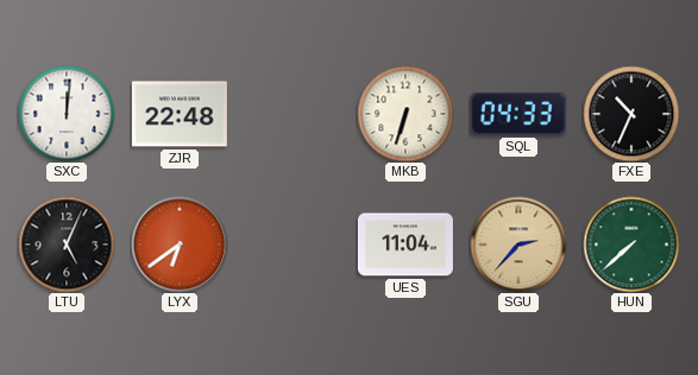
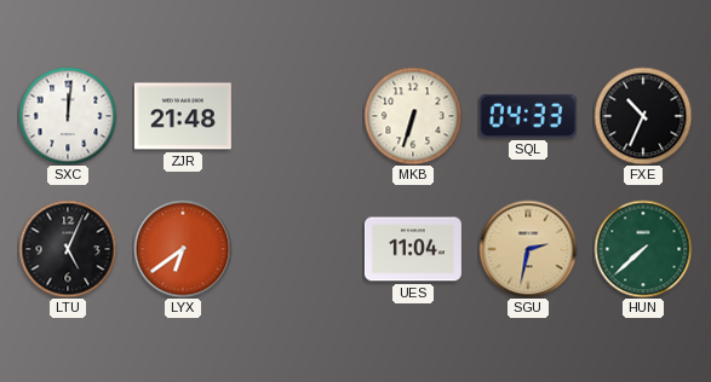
ZJR: 22:48 -> 21:48 (183, 116)
SGU: 2:37 -> 2:32 (528, 249)
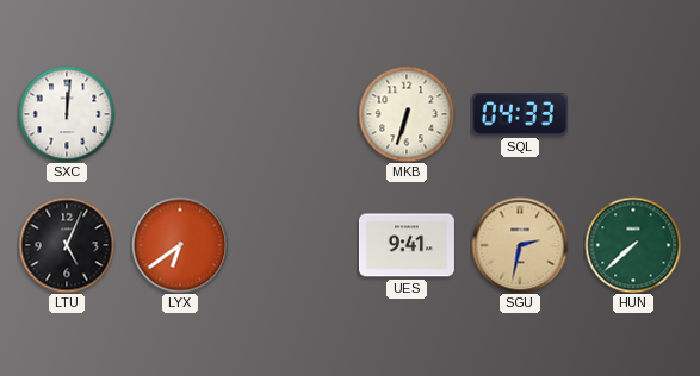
ZJR: 21:48 -> none (183, 116)
FXE: 10:34 -> none (643, 116)
UES: 11:04 -> 9:41 (407, 245)
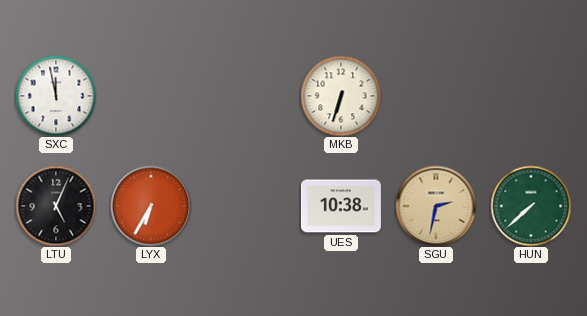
SXC: 12:01 -> 11:58 (56, 96)
SQL: 04:33 -> none (520, 114)
LYX: 6:39 -> 6:35 (151, 206)
UES: 9:41 -> 10:38 (341, 206)
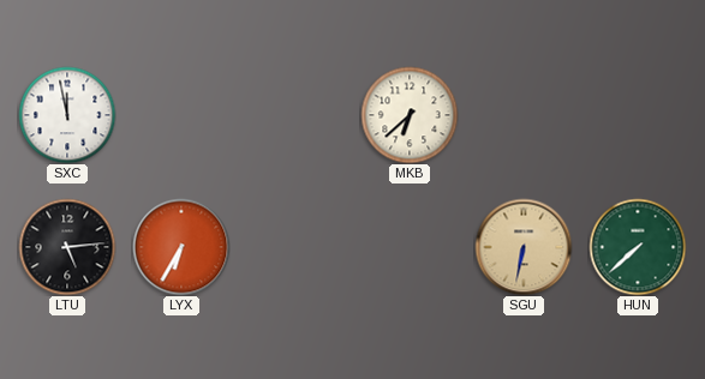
MKB: 6:33 -> 6:38 (410, 115)
LTU: 5:04 -> 5:14 (67, 247)
UES: 10:38 -> none (341, 206)
SGU: 2:32 -> 6:32 (524, 247)
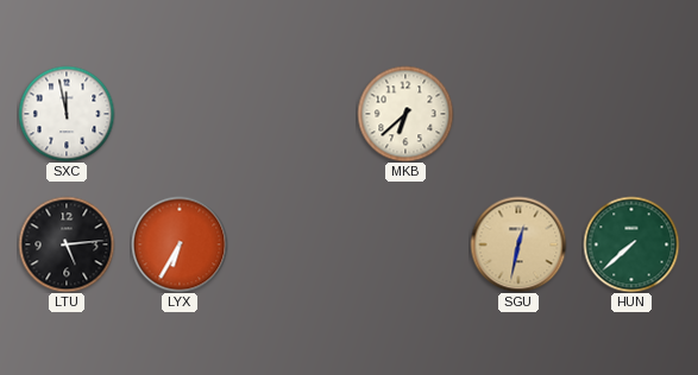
SGU: 6:32 -> 12:32 (518, 244)
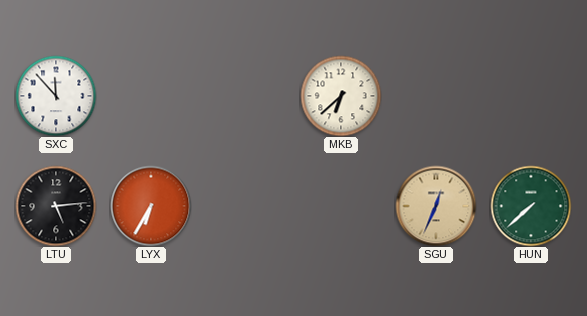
SXC: 11:58 -> 11:53 (56, 96)
SGU: 12:32 -> 12:34 (436, 206)
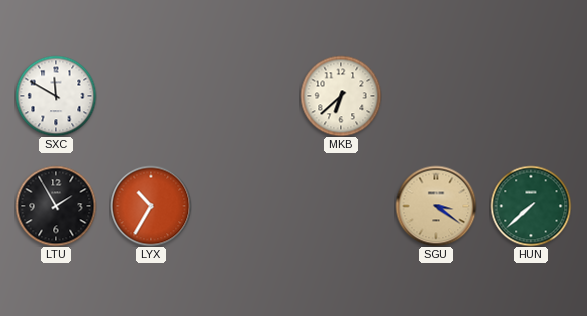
SXC: 11:53 -> 11:50 (56, 96)
LTU: 5:14 -> 1:55 (56, 206)
LYX: 6:35 -> 10:35 (151, 206)
SGU: 12:34 -> 3:21 (436, 206)
